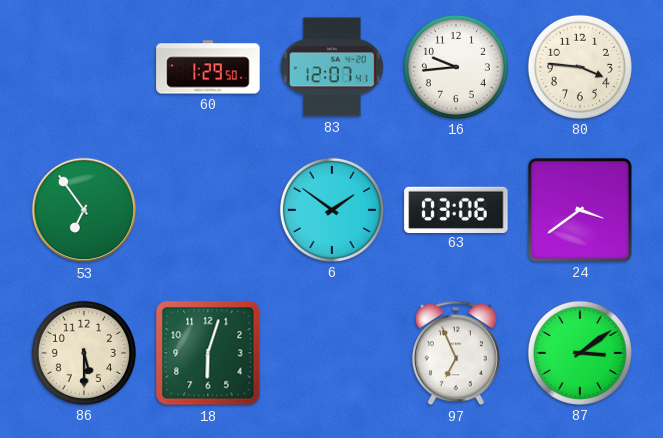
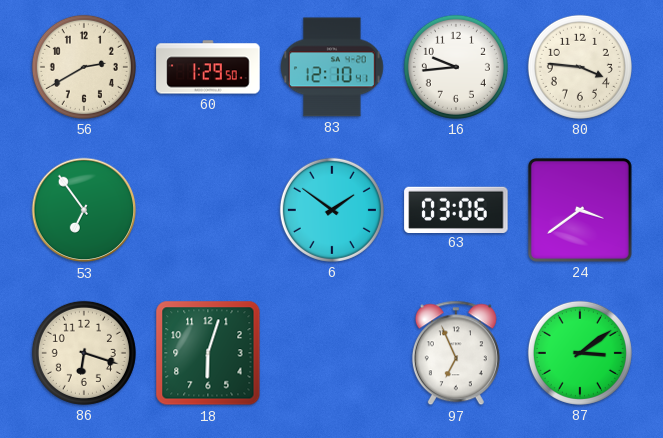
56: none -> 2:40 (84, 67)
83: 12:07 -> 12:10 (333, 67)
86: 5:30 -> 6:18 (84, 353)
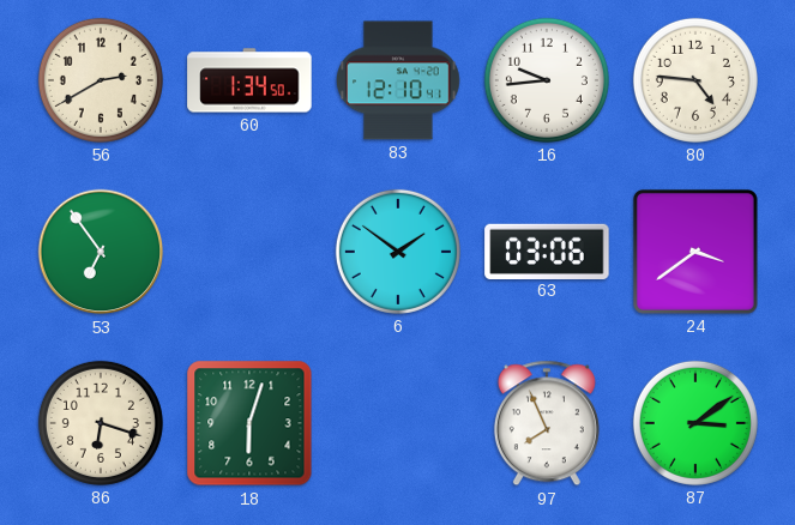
60: 1:29 -> 1:34 (249, 80)
80: 3:46 -> 4:46 (695, 80)
97: 6:56 -> 7:56 (547, 423)
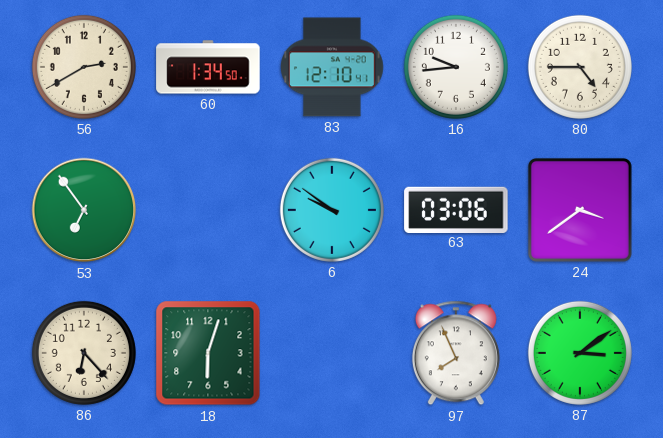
80: 4:46 -> 4:45 (580, 67)
6: 1:51 -> 9:51 (332, 210)
86: 6:18 -> 6:23 (84, 353)
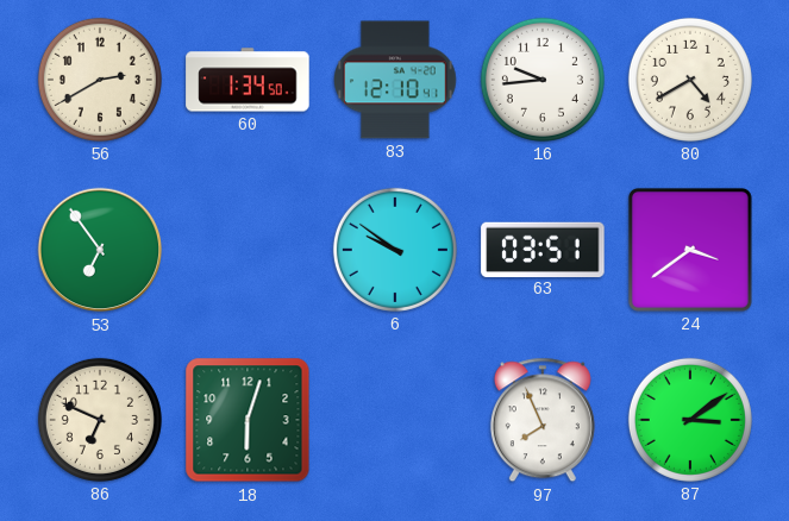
80: 4:45 -> 4:40 (690, 80)
63: 03:06 -> 03:51 (543, 249)
86: 6:23 -> 6:49 (100, 420)
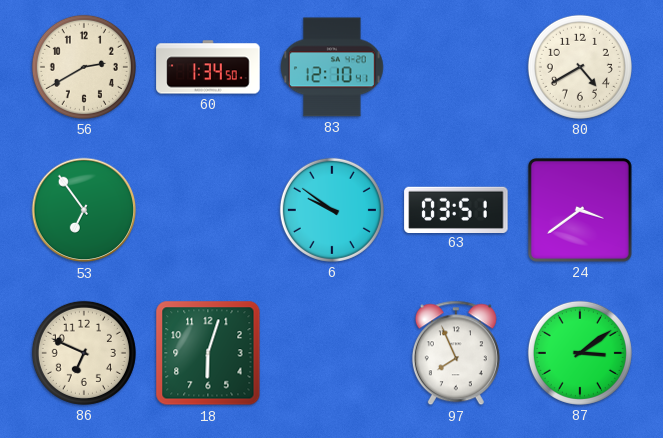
16: 9:44 -> none (543, 80)
